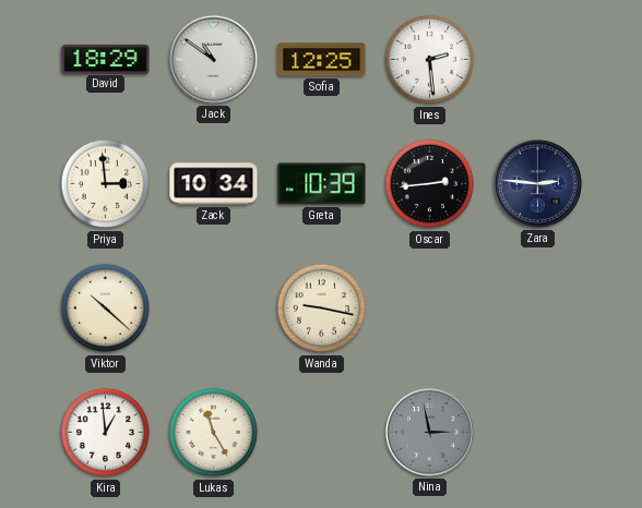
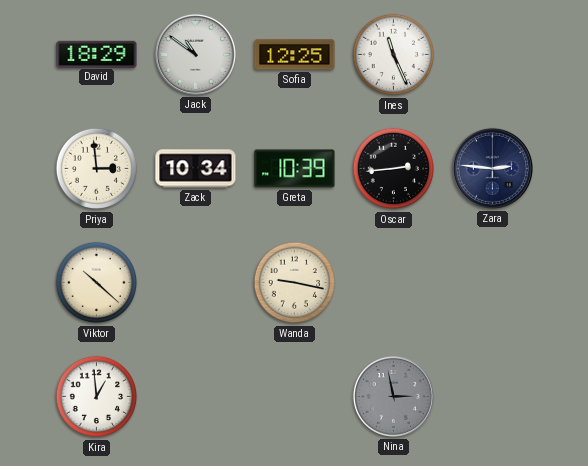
Ines: 2:29 -> 11:26 (394, 55)
Lukas: 11:25 -> none (214, 433)
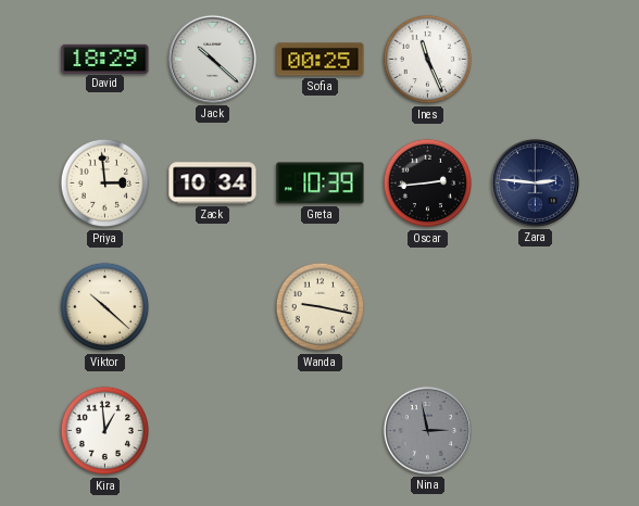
Jack: 10:51 -> 10:22 (212, 59)
Sofia: 12:25 -> 00:25 (321, 60)
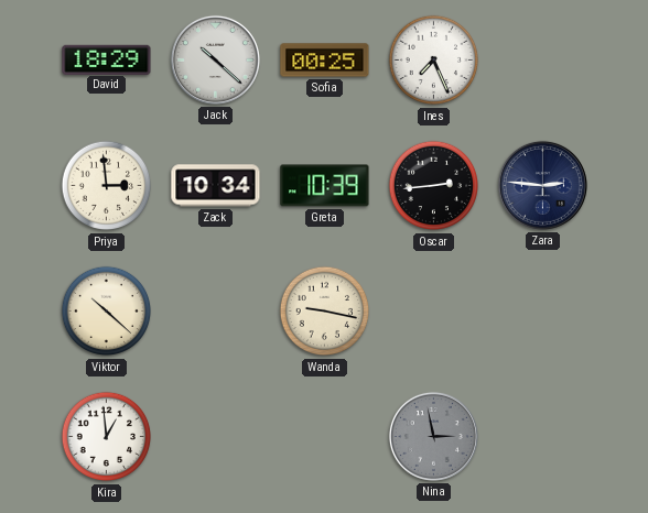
Ines: 11:26 -> 7:26 (434, 61)
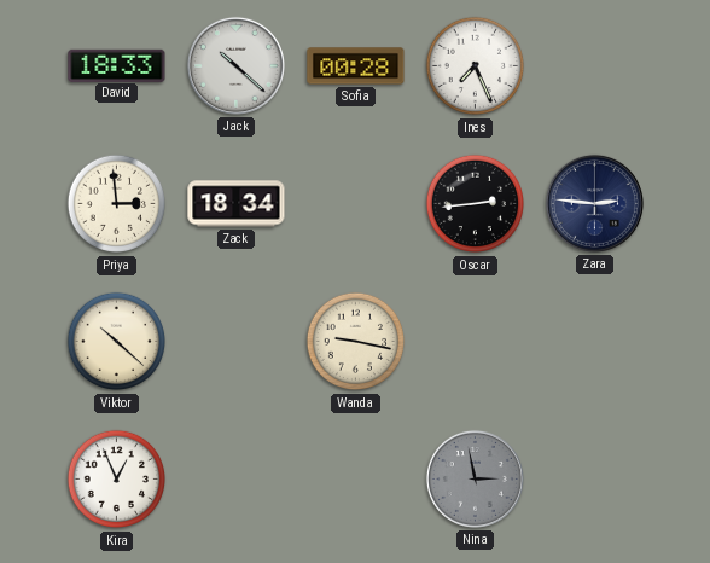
David: 18:29 -> 18:33 (117, 65)
Sofia: 00:25 -> 00:28 (356, 66)
Zack: 10:34 -> 18:34 (237, 204)
Greta: 10:39 -> none (325, 186)
Kira: 12:59 -> 12:56 (117, 480)
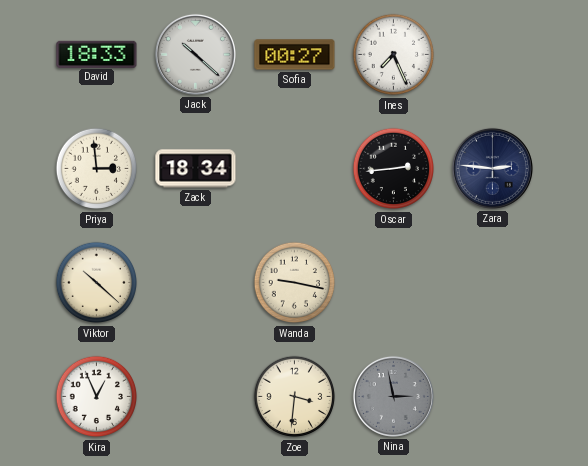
Sofia: 00:28 -> 00:27 (295, 55)
Zoe: none -> 3:31 (295, 397)
